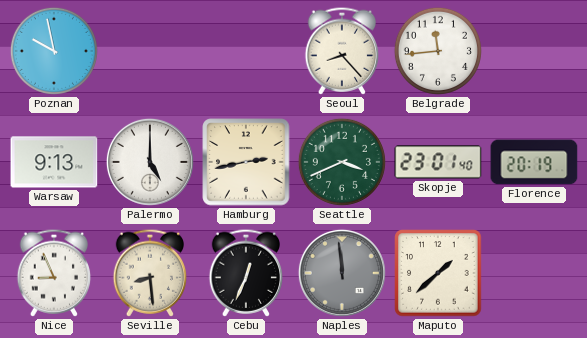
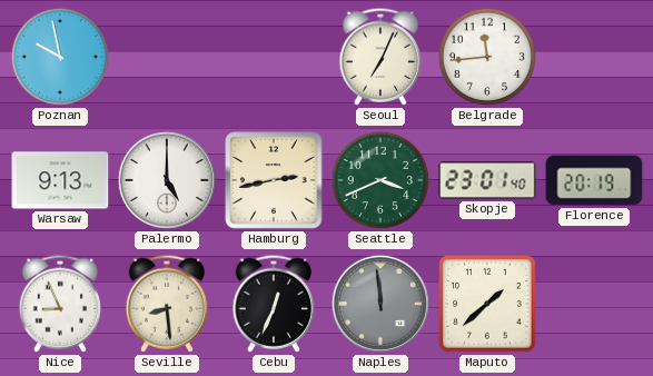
Seoul: 8:23 -> 7:04 (380, 57)
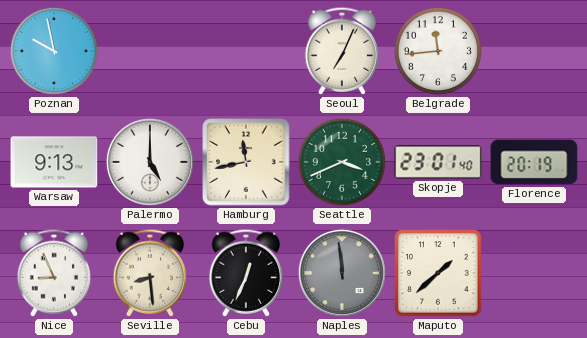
Hamburg: 2:43 -> 11:43 (246, 162)
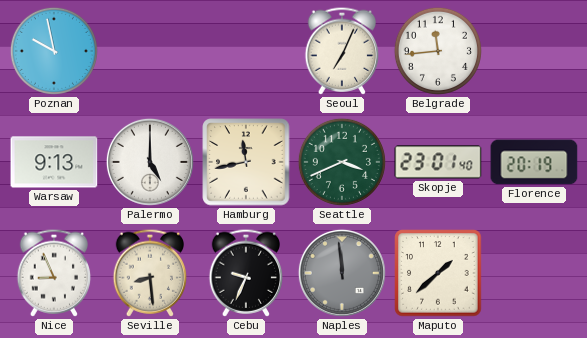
Cebu: 12:34 -> 9:34 (246, 273)
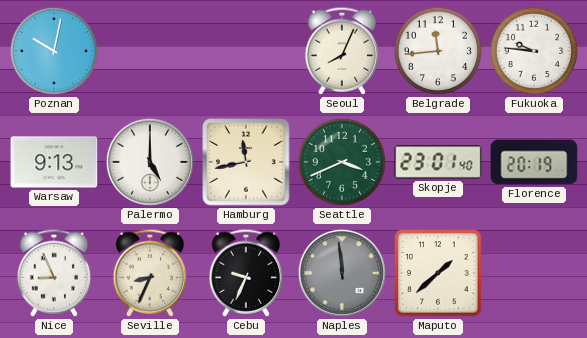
Poznan: 9:58 -> 10:02 (54, 51)
Seoul: 7:04 -> 8:04 (342, 51)
Fukuoka: none -> 9:46 (534, 51)
Seville: 8:29 -> 8:34 (150, 273)
